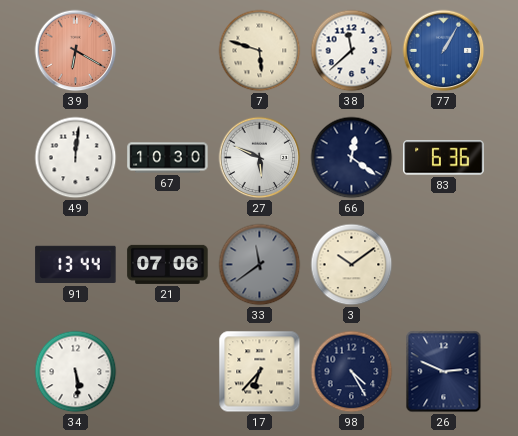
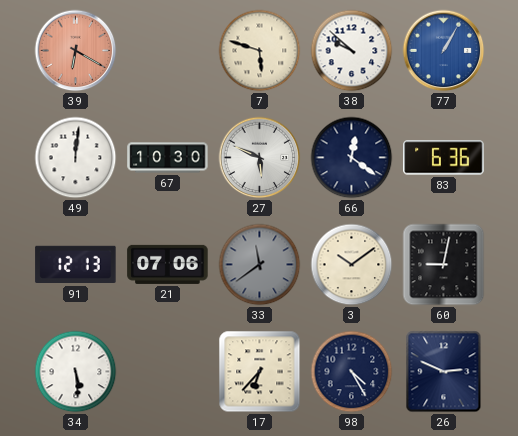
38: 11:38 -> 9:52 (352, 51)
91: 13:44 -> 12:13 (76, 265)
60: none -> 9:02 (444, 265)
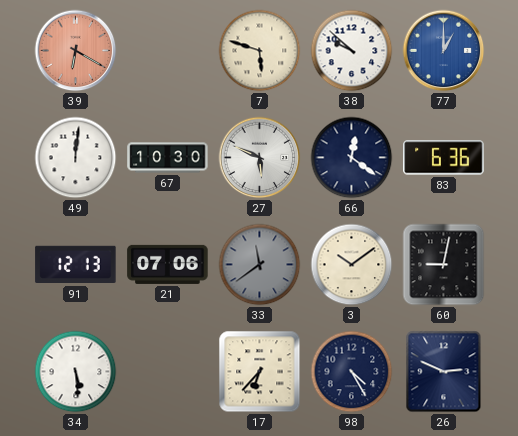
77: 1:05 -> 1:00 (444, 51)
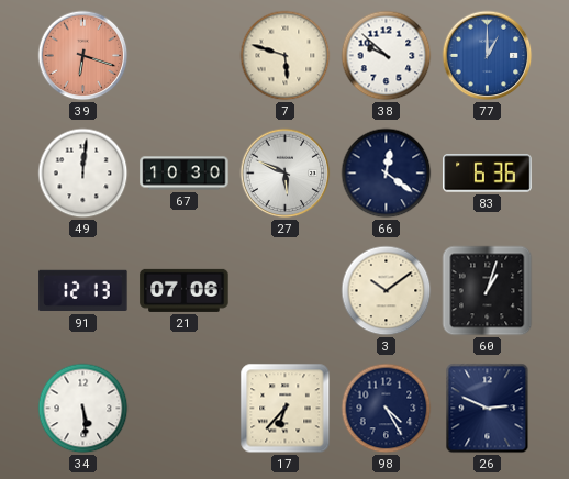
39: 6:20 -> 6:18 (83, 56)
33: 11:39 -> none (260, 265)
60: 9:02 -> 1:03 (488, 291)
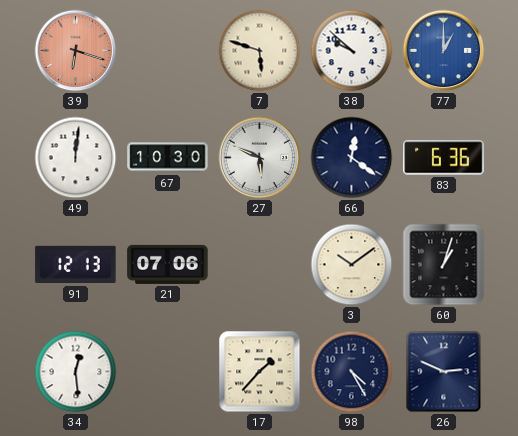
34: 5:29 -> 12:29 (76, 372)
17: 6:37 -> 1:37 (260, 372)
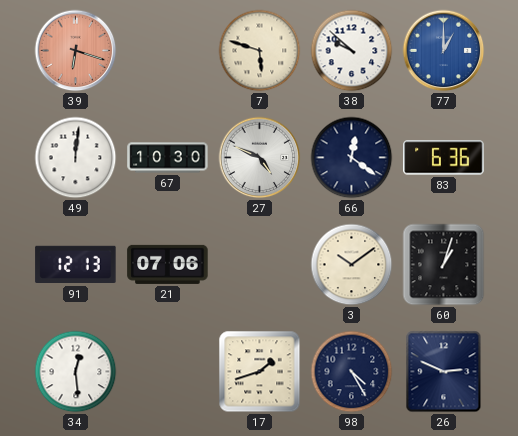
27: 5:49 -> 4:49 (260, 158)
17: 1:37 -> 1:42 (260, 372)
